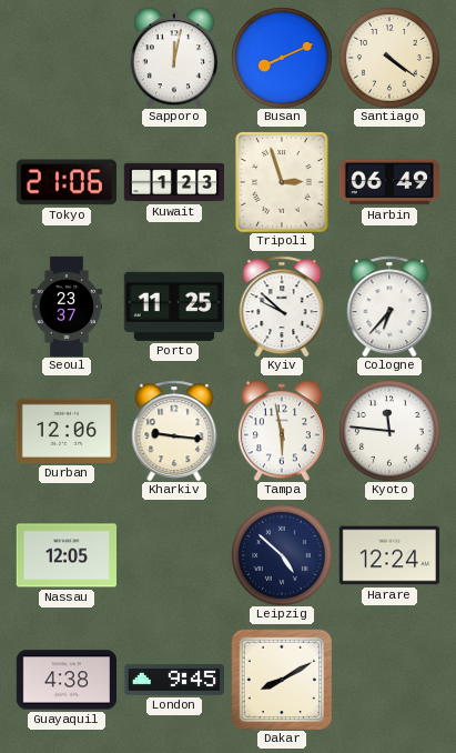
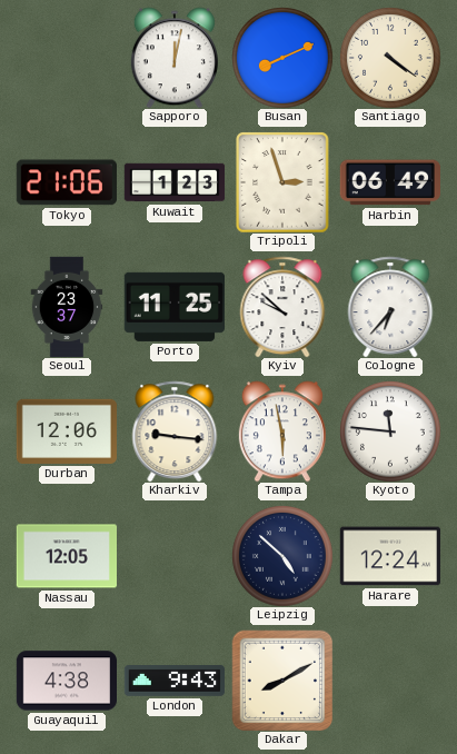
London: 9:45 -> 9:43 (173, 682)
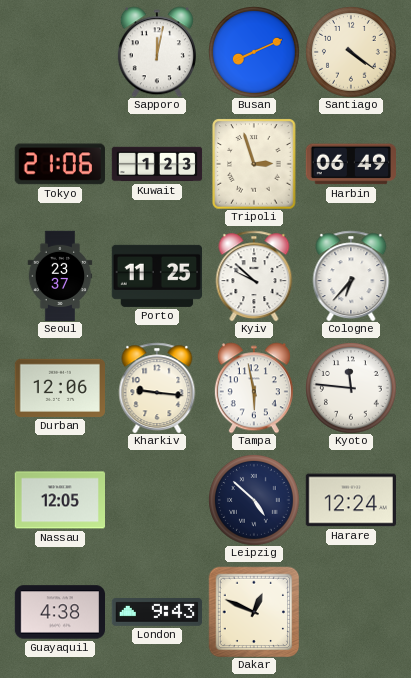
Dakar: 8:10 -> 12:49 (254, 612)
